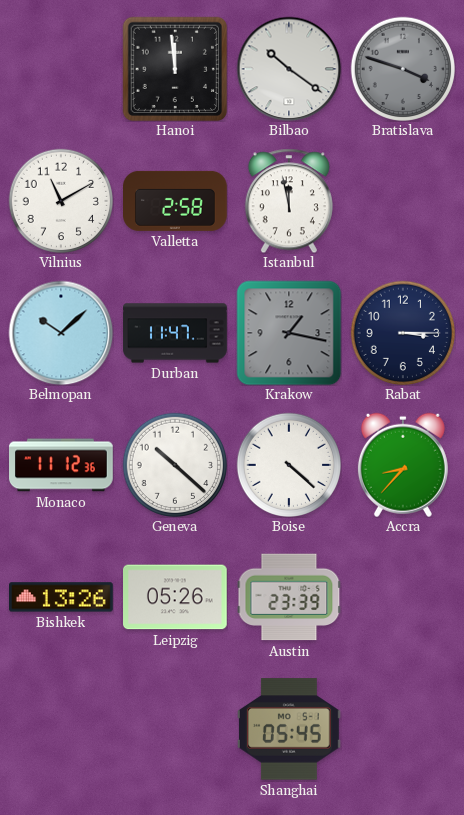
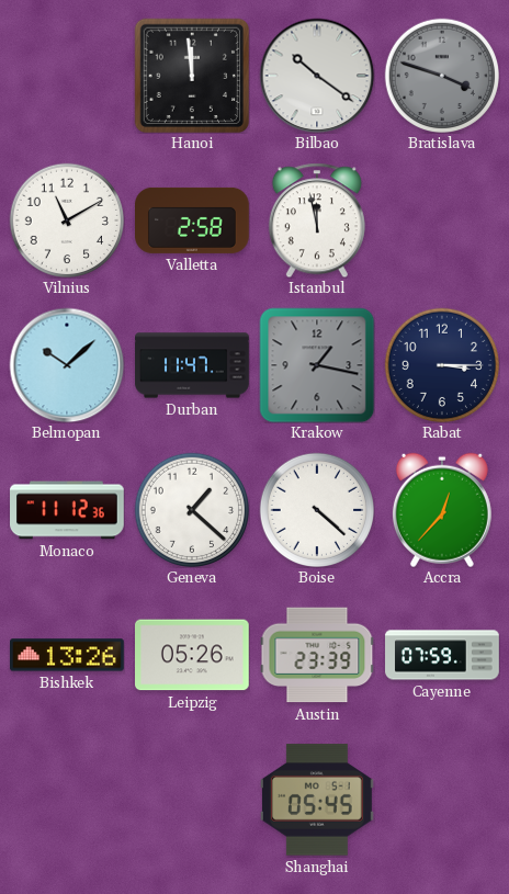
Geneva: 10:22 -> 1:22 (191, 509)
Accra: 8:37 -> 12:37 (442, 510)
Cayenne: none -> 07:59 (442, 655)
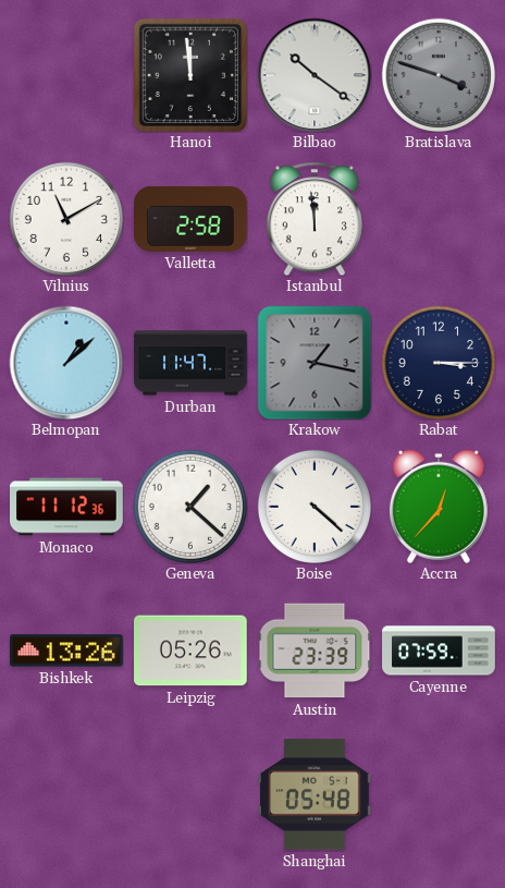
Istanbul: 11:58 -> 11:59 (315, 219)
Belmopan: 10:08 -> 1:08 (66, 363)
Shanghai: 05:45 -> 05:48 (316, 794)
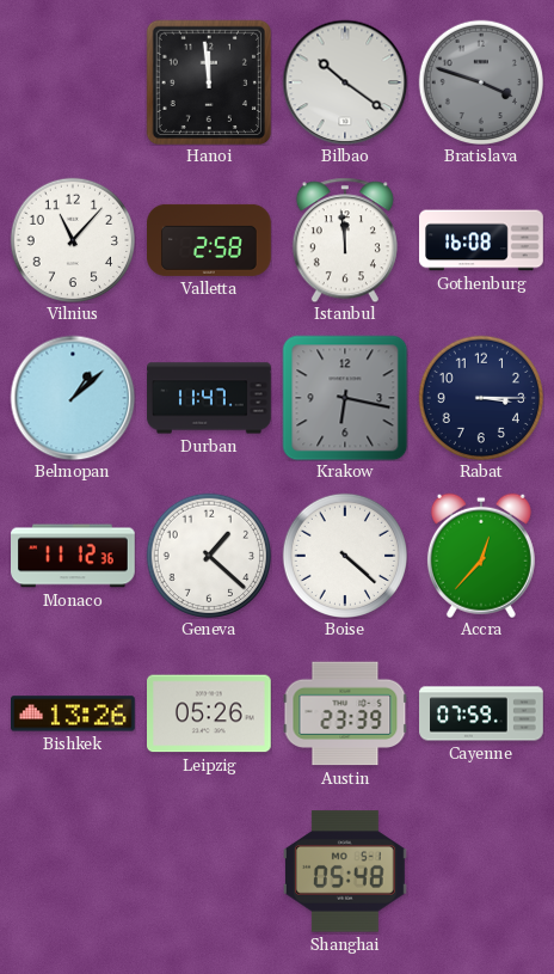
Vilnius: 11:10 -> 11:07 (72, 239)
Gothenburg: none -> 16:08 (481, 240)
Krakow: 1:17 -> 6:17 (345, 398)
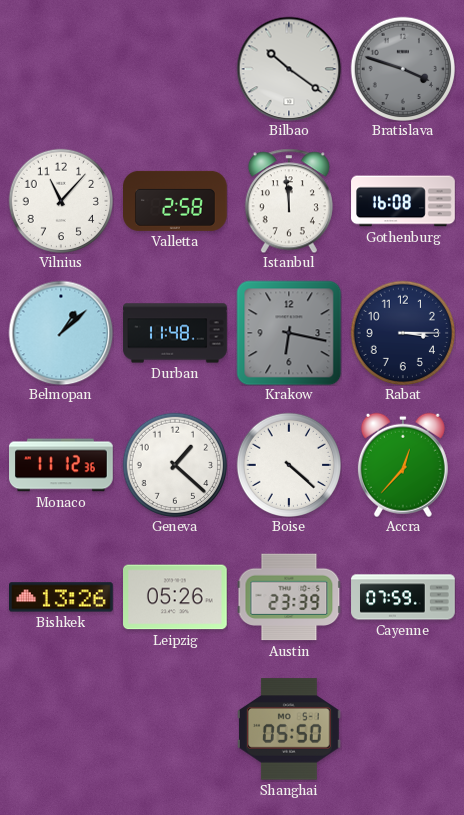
Hanoi: 11:59 -> none (208, 81)
Durban: 11:47 -> 11:48 (175, 333)
Shanghai: 05:48 -> 05:50 (290, 729)
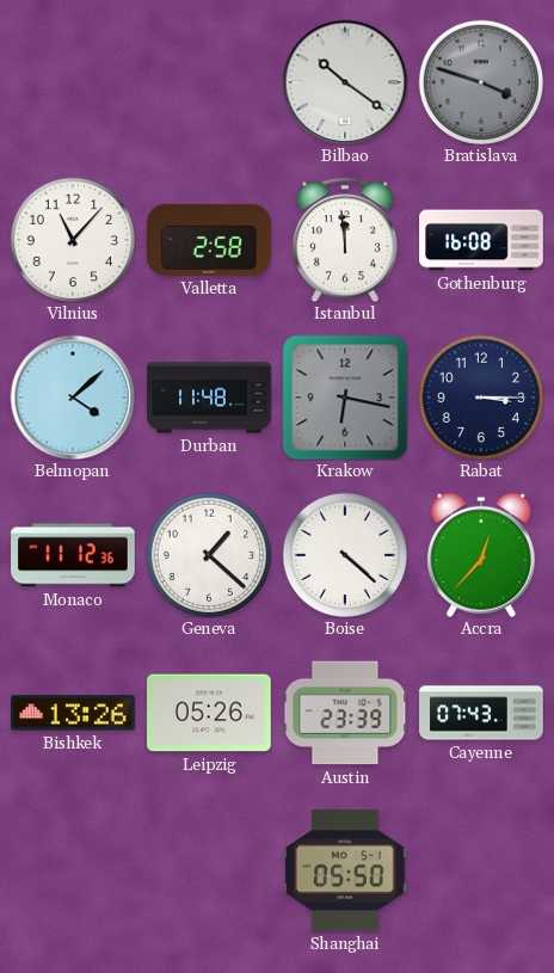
Belmopan: 1:08 -> 4:08 (73, 398)
Cayenne: 07:59 -> 07:43 (481, 713)
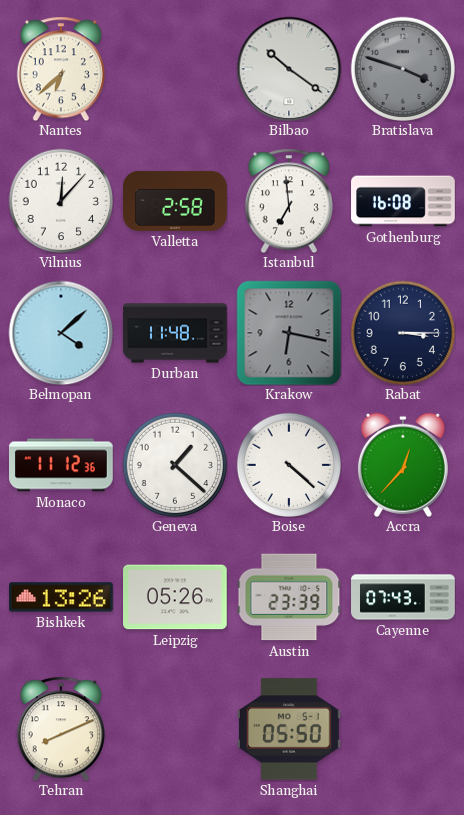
Nantes: none -> 6:38 (61, 69)
Vilnius: 11:07 -> 12:07 (60, 200)
Istanbul: 11:59 -> 6:59 (289, 201)
Tehran: none -> 8:11 (61, 729)
